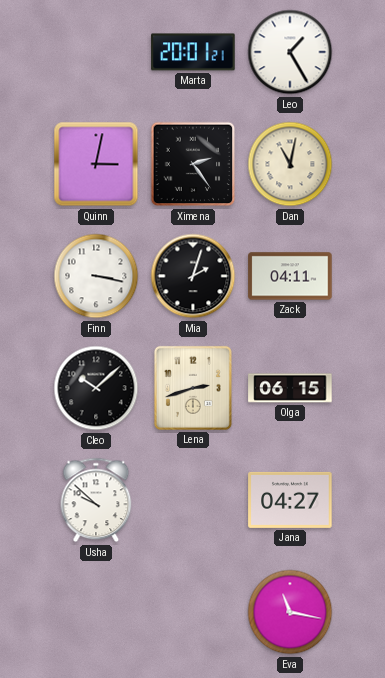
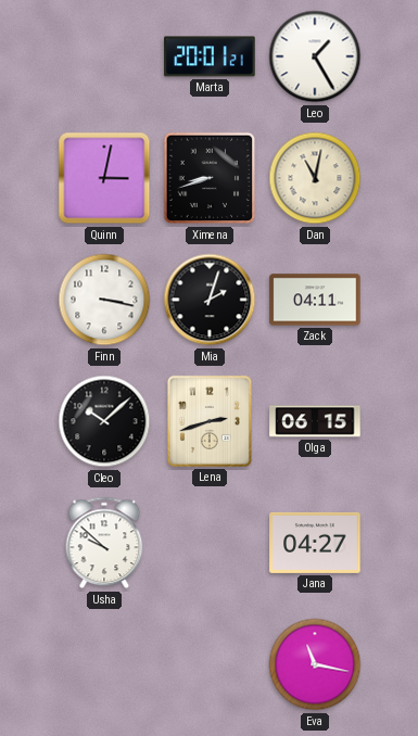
Ximena: 2:24 -> 8:42 (210, 178)
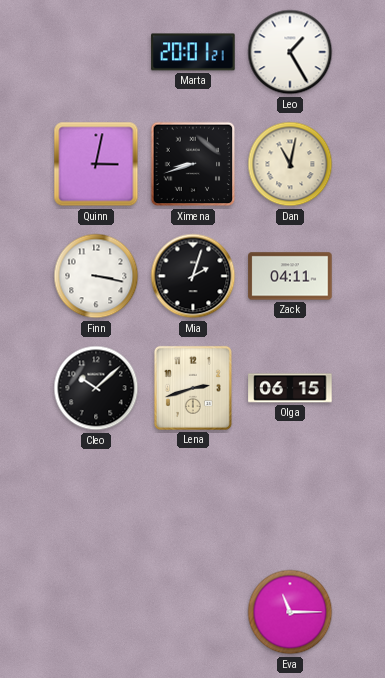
Usha: 9:52 -> none (104, 543)
Jana: 04:27 -> none (315, 543)
Eva: 11:17 -> 11:15 (290, 612)
